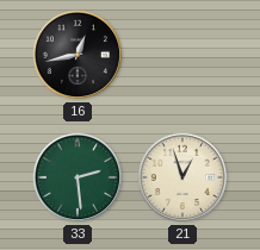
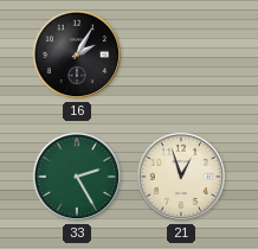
16: 12:43 -> 2:05 (77, 55)
33: 2:29 -> 2:25 (77, 177)
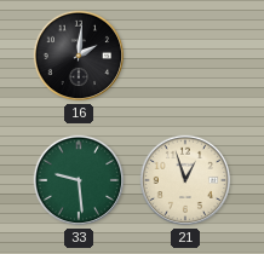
16: 2:05 -> 2:01 (79, 56)
33: 2:25 -> 9:29 (79, 180)
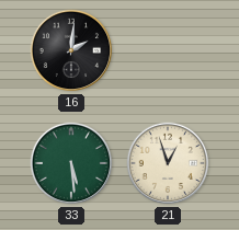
33: 9:29 -> 5:29 (71, 163)
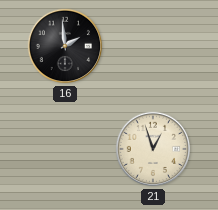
16: 2:01 -> 1:59 (65, 46)
33: 5:29 -> none (71, 163)
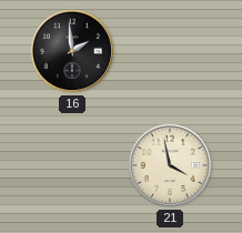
21: 12:57 -> 3:58 (170, 165)
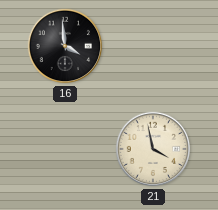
16: 1:59 -> 3:59 (65, 46)
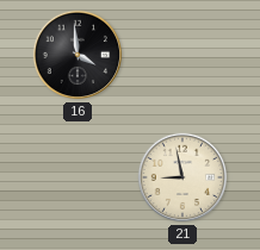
21: 3:58 -> 8:58 (182, 177)
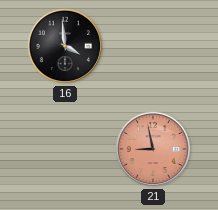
21 dial: cream -> salmon (153, 149)
